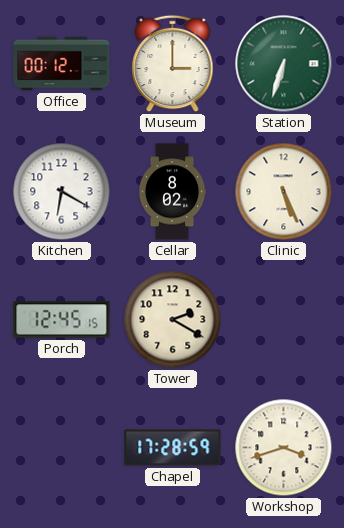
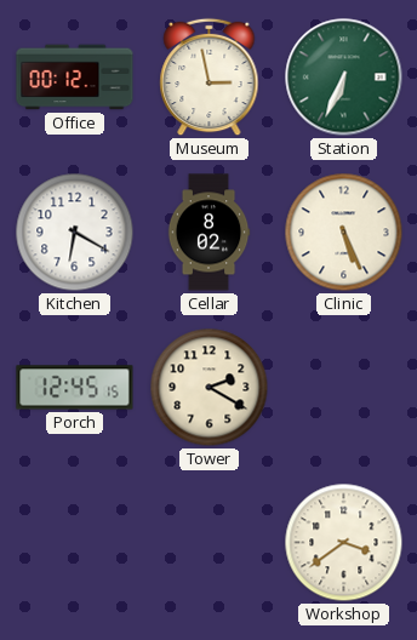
Museum: 3:00 -> 2:58 (210, 78)
Station: 6:33 -> 6:34 (344, 78)
Chapel: 17:28 -> none (173, 448)
Workshop: 3:42 -> 3:39 (344, 543)
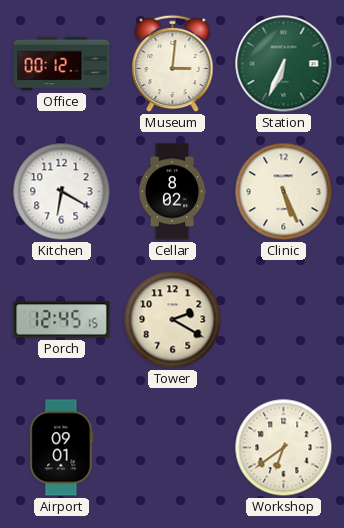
Museum: 2:58 -> 3:01 (173, 64)
Airport: none -> 09:01 (62, 448)
Workshop: 3:39 -> 6:39 (284, 448)
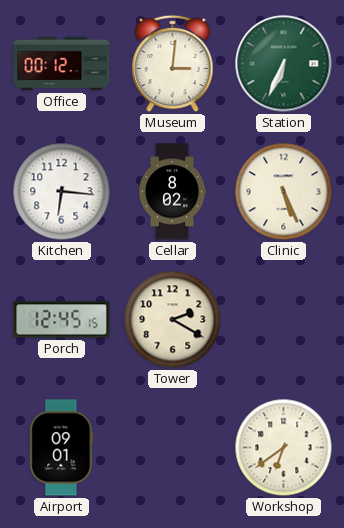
Kitchen: 6:20 -> 6:16 (62, 192)
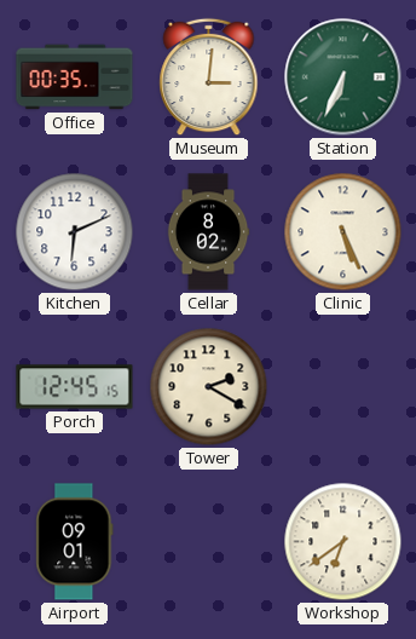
Office: 00:12 -> 00:35 (75, 77)
Kitchen: 6:16 -> 6:11 (75, 232)
